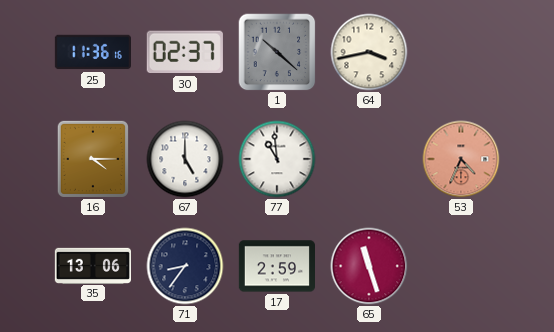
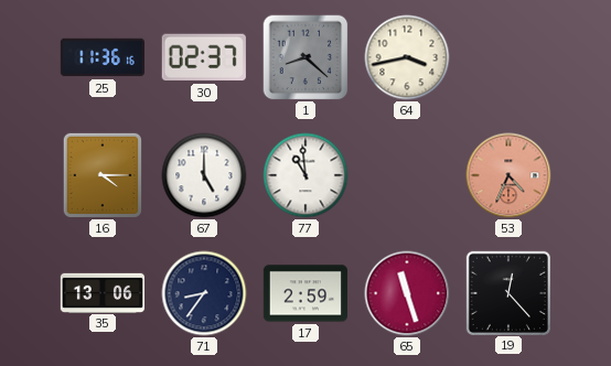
1: 10:22 -> 8:22 (305, 57)
19: none -> 12:23 (507, 292)
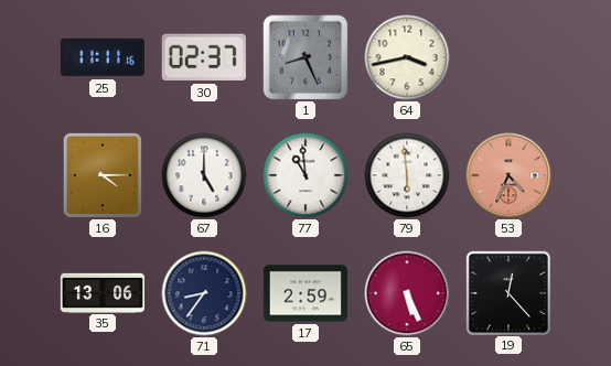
25: 11:36 -> 11:11 (101, 57)
1: 8:22 -> 8:26 (305, 57)
79: none -> 5:59 (407, 175)
65: 11:27 -> 5:26 (407, 293)
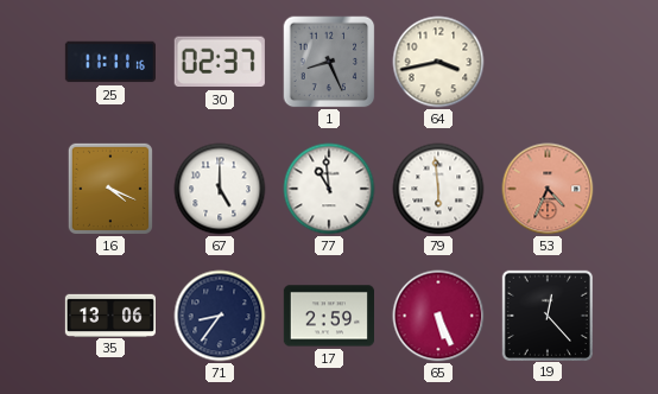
16: 4:15 -> 4:19 (110, 189)
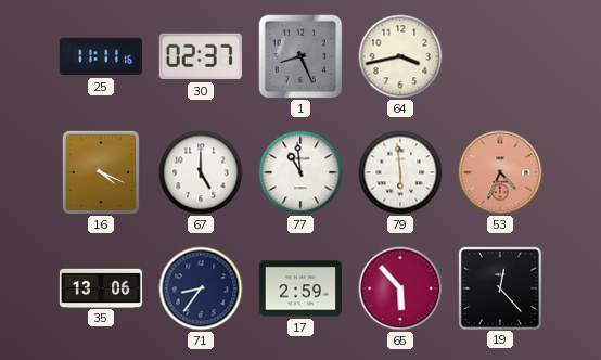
65: 5:26 -> 5:53 (400, 288)
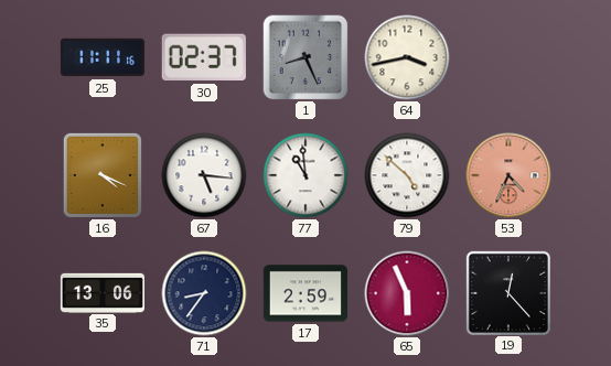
67: 5:00 -> 5:16 (204, 175)
79: 5:59 -> 4:52 (407, 175)
65: 5:53 -> 5:56 (407, 293)
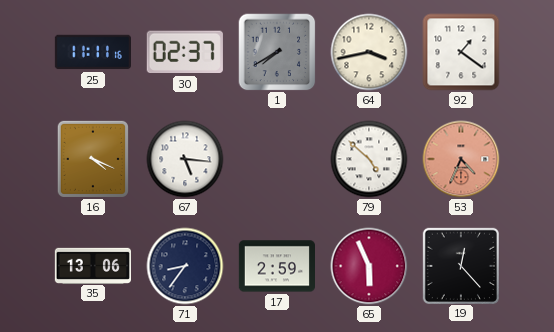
1: 8:26 -> 7:40 (277, 52)
92: none -> 1:21 (461, 52)
77: 10:59 -> none (305, 175)
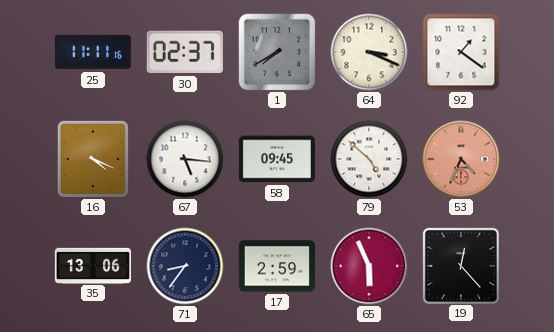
64: 3:43 -> 3:19 (369, 52)
58: none -> 09:45 (276, 159)
